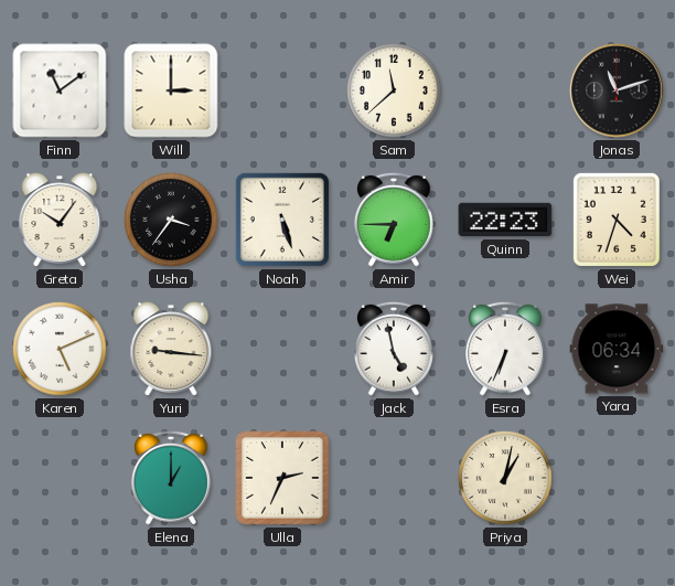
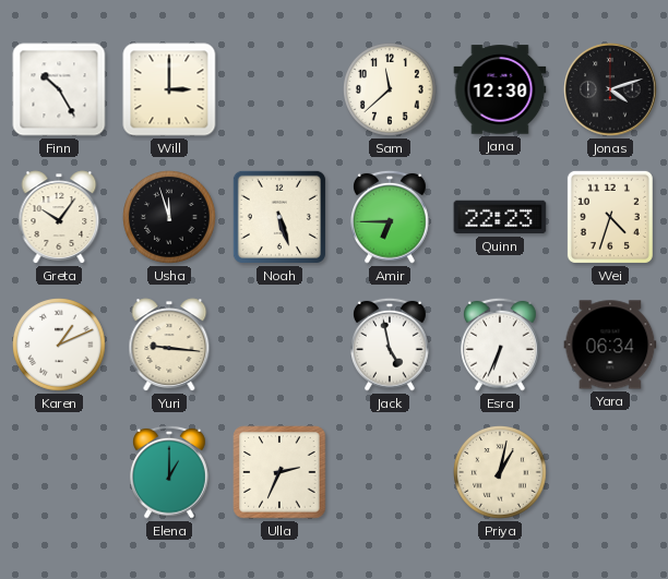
Finn: 11:09 -> 10:25 (59, 89)
Jana: none -> 12:30 (500, 89)
Jonas: 11:12 -> 4:12 (610, 89)
Usha: 3:36 -> 11:57 (170, 218)
Karen: 5:11 -> 1:11 (60, 346)
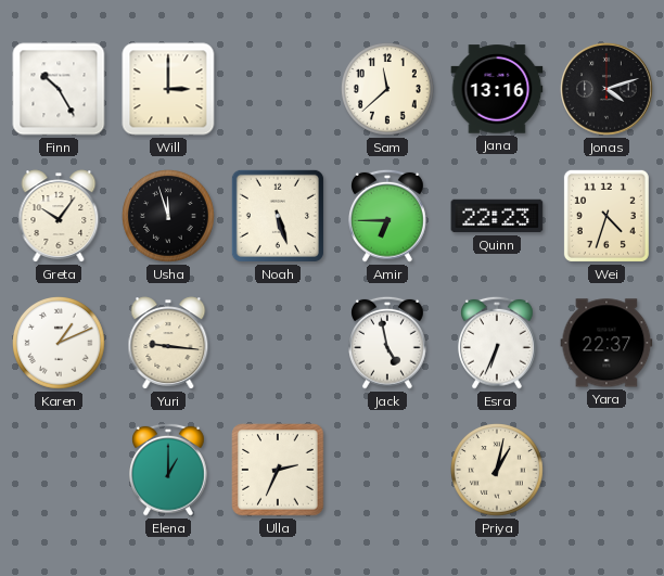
Jana: 12:30 -> 13:16 (497, 89)
Yara: 06:34 -> 22:37 (606, 343)
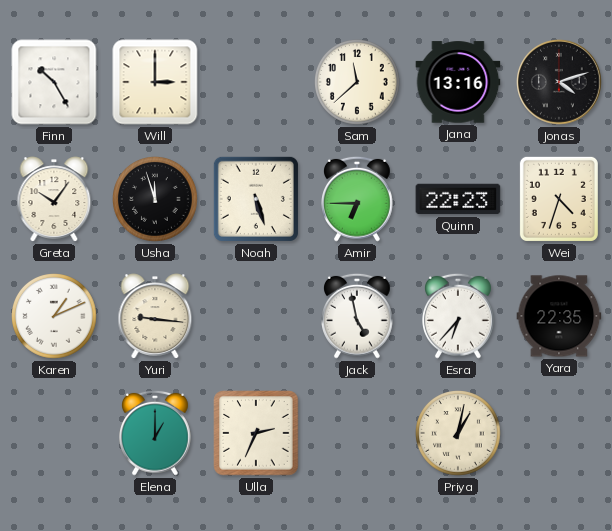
Esra: 6:34 -> 6:37 (459, 316)
Yara: 22:37 -> 22:35 (559, 316)
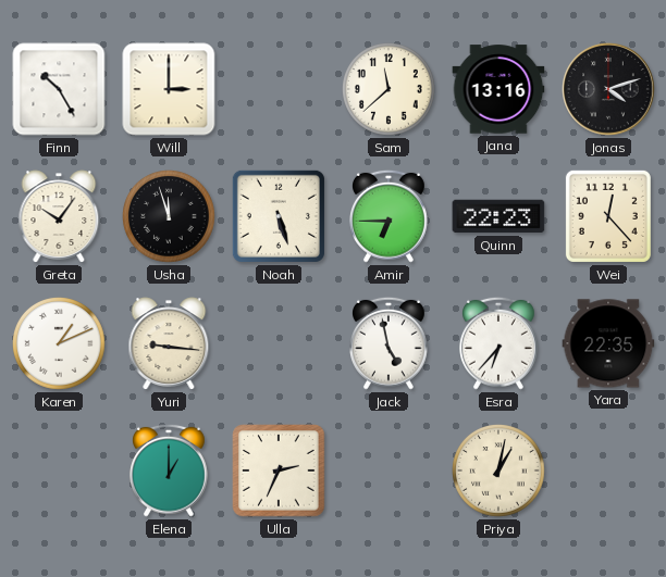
Wei: 4:33 -> 12:23 (608, 216)
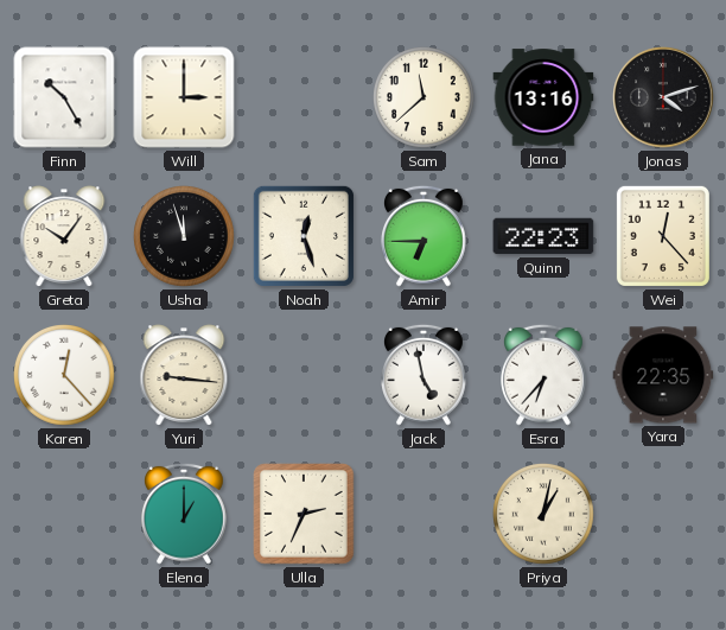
Noah: 5:27 -> 12:27 (304, 236)
Karen: 1:11 -> 12:23 (65, 376)
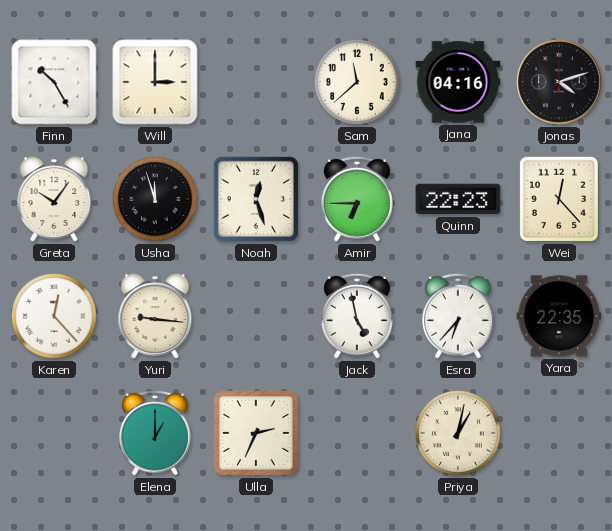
Jana: 13:16 -> 04:16 (458, 82)
